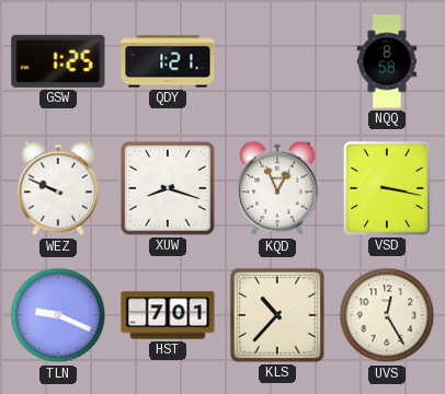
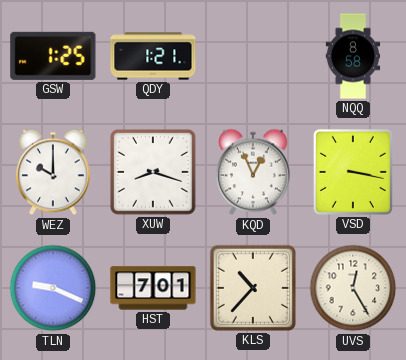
WEZ: 9:49 -> 10:00 (53, 172)
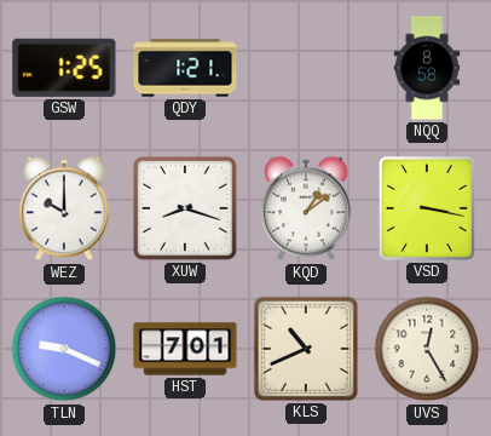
KQD: 12:56 -> 1:09 (306, 208)
KLS: 10:37 -> 10:41 (306, 349)
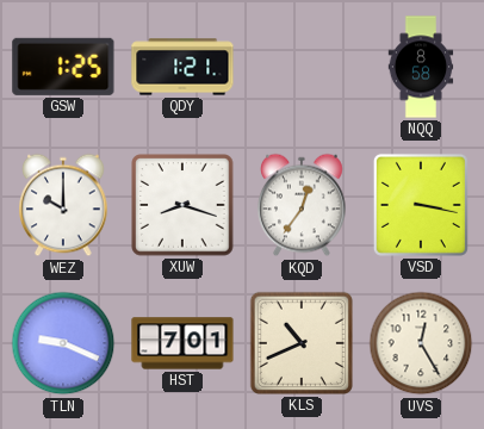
KQD: 1:09 -> 12:36 (302, 205)
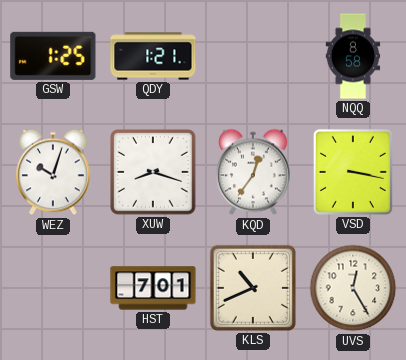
WEZ: 10:00 -> 10:03 (53, 172)
TLN: 9:19 -> none (63, 343)
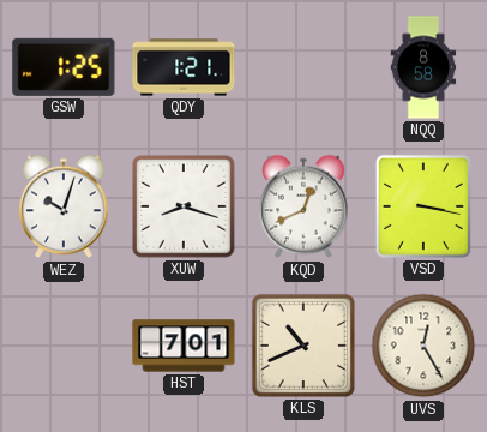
KQD: 12:36 -> 12:41 (303, 206)
